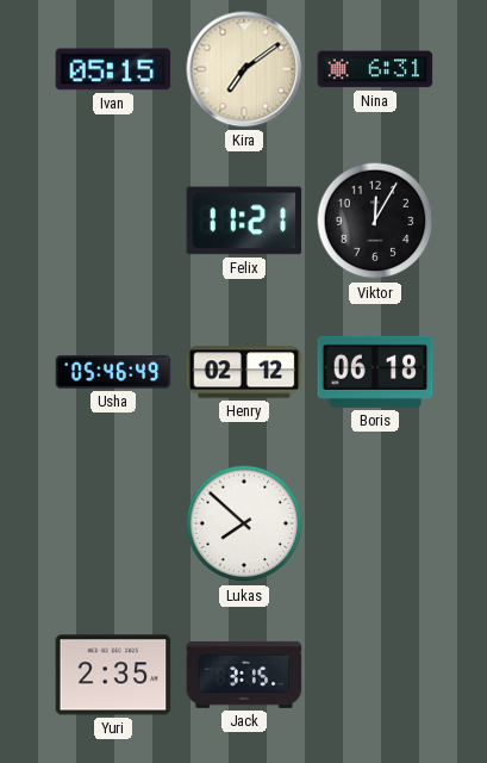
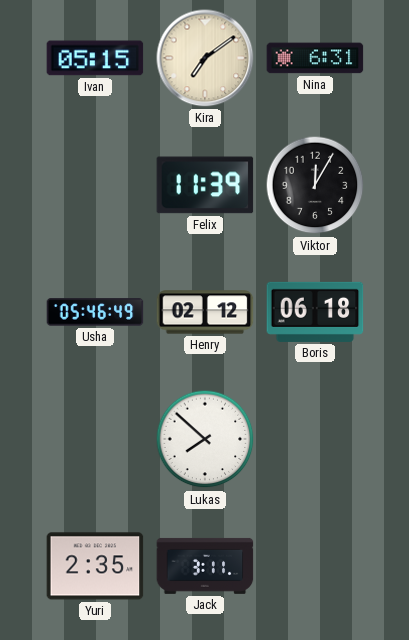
Felix: 11:21 -> 11:39 (205, 185)
Jack: 3:15 -> 3:11 (205, 566)
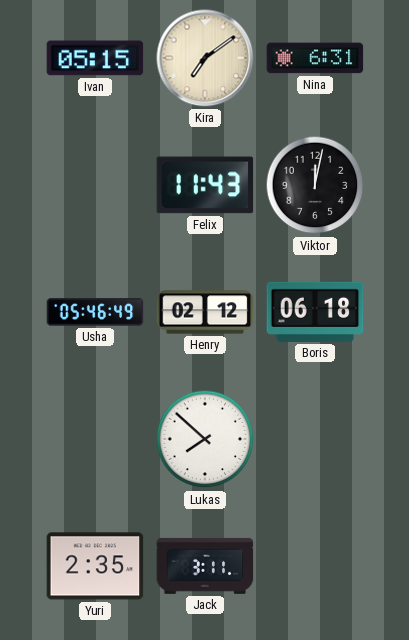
Felix: 11:39 -> 11:43 (205, 185)
Viktor: 12:05 -> 12:02 (315, 185)
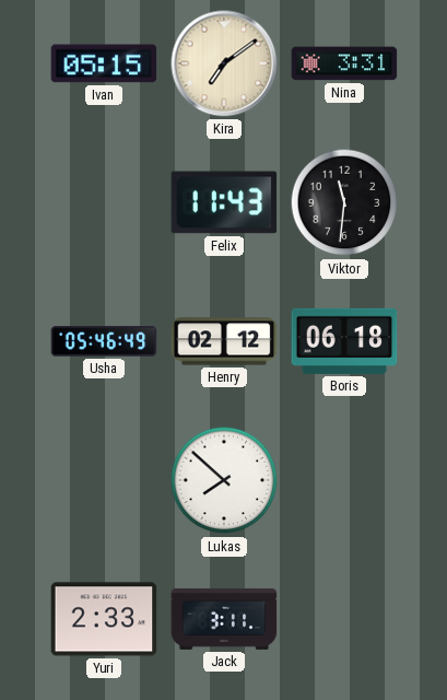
Nina: 6:31 -> 3:31 (344, 63)
Viktor: 12:02 -> 11:31 (344, 202)
Yuri: 2:35 -> 2:33 (104, 619)
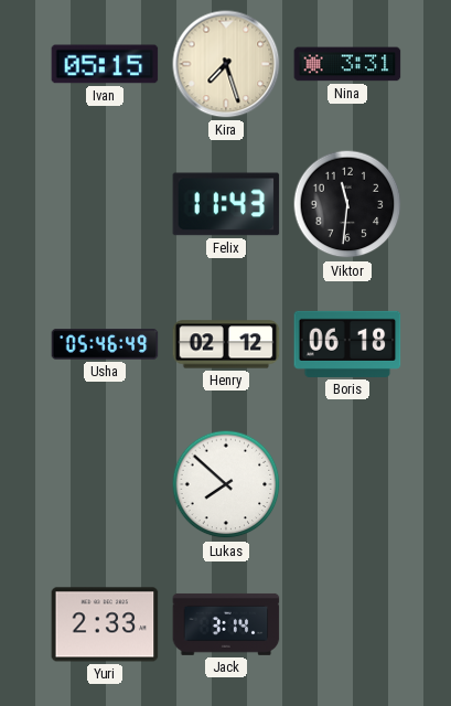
Kira: 7:09 -> 7:27 (226, 64)
Jack: 3:11 -> 3:14 (226, 624)
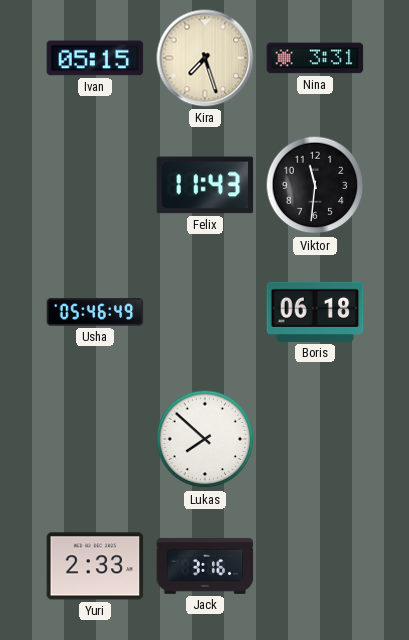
Henry: 02:12 -> none (226, 344)
Jack: 3:14 -> 3:16 (205, 566)
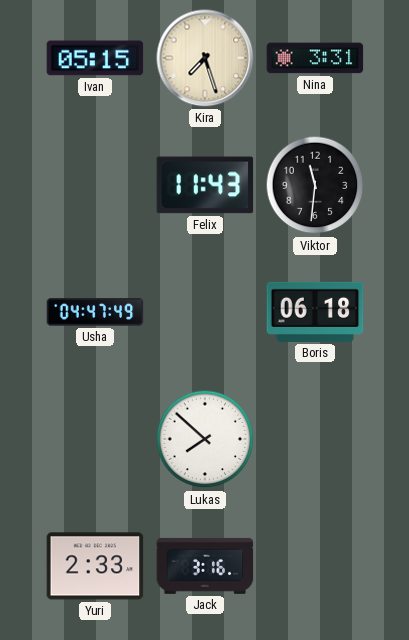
Usha: 05:46 -> 04:47 (95, 312)
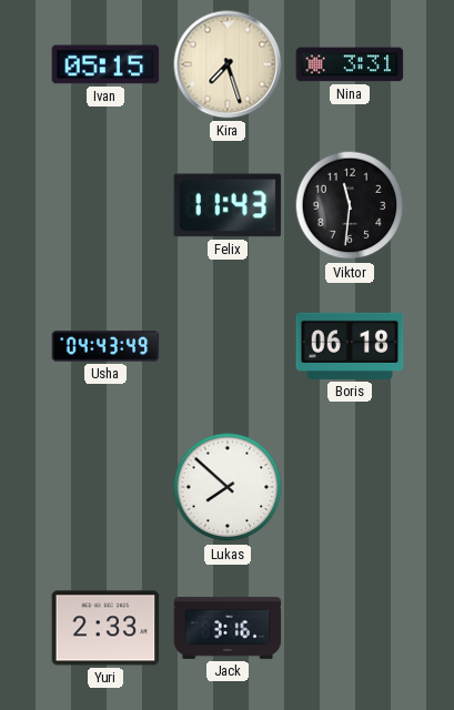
Usha: 04:47 -> 04:43 (105, 346)
